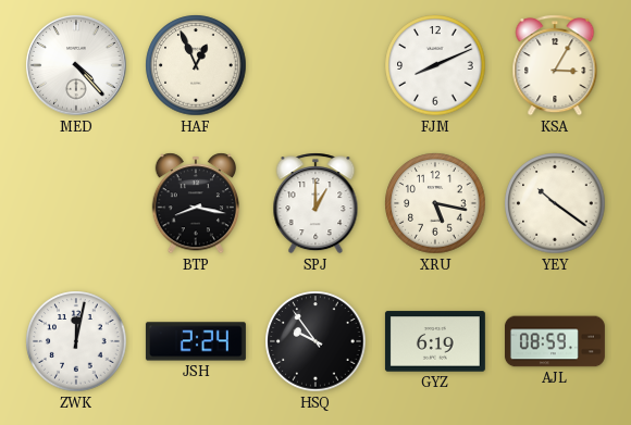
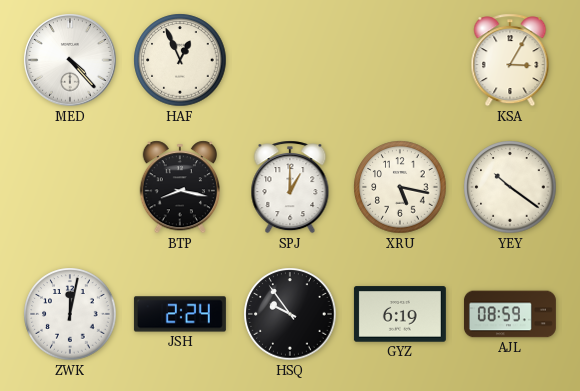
FJM: 8:11 -> none (435, 65)
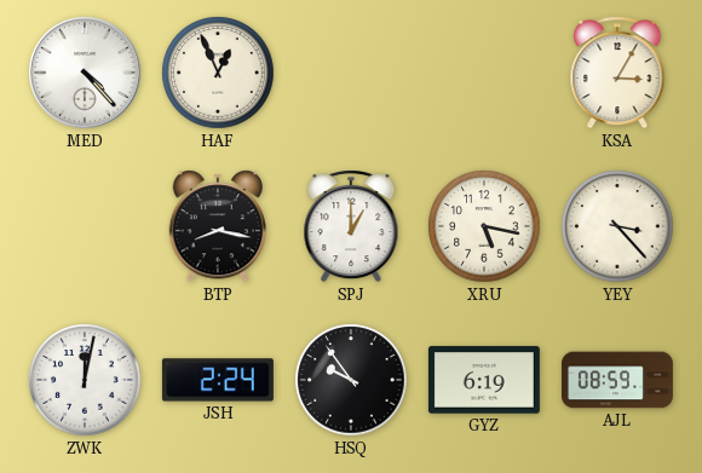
YEY: 10:21 -> 3:23 (617, 226)
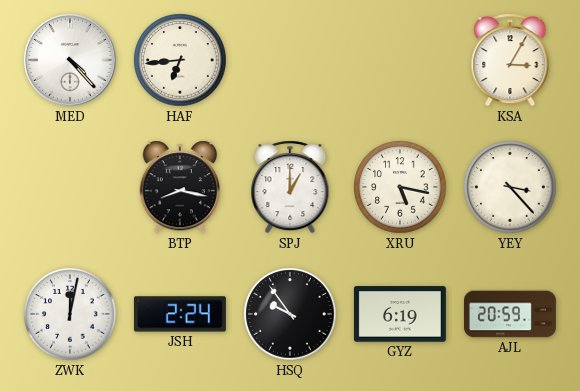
HAF: 12:56 -> 6:44 (180, 60)
AJL: 08:59 -> 20:59 (510, 314)
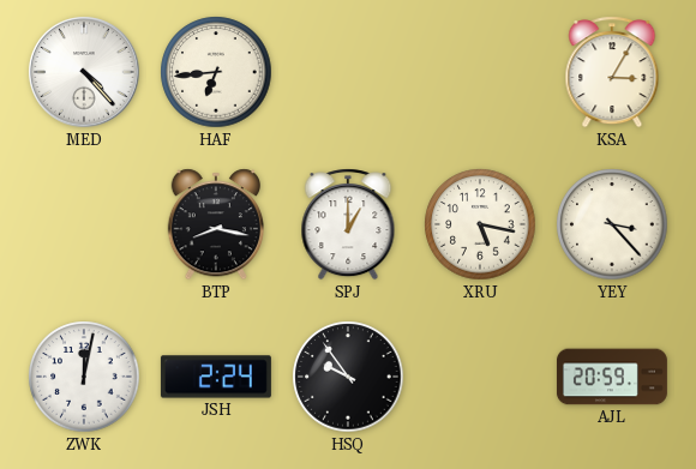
GYZ: 6:19 -> none (400, 314)
